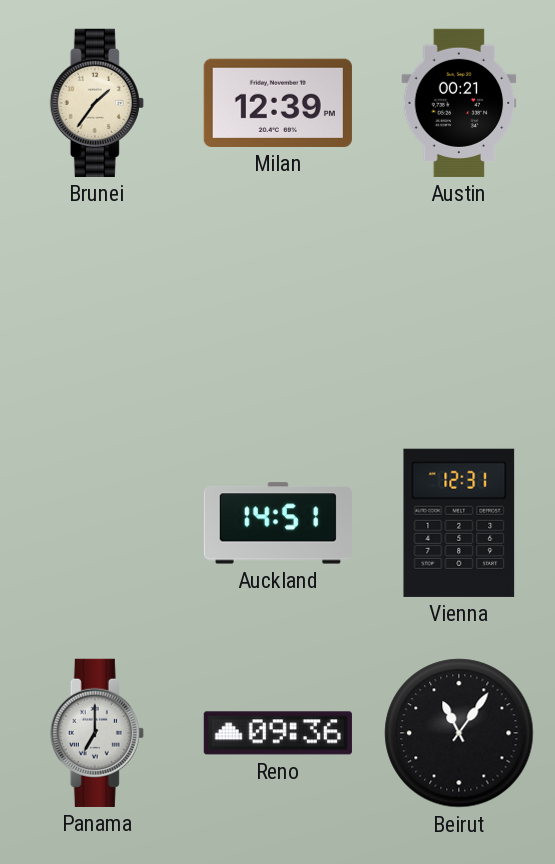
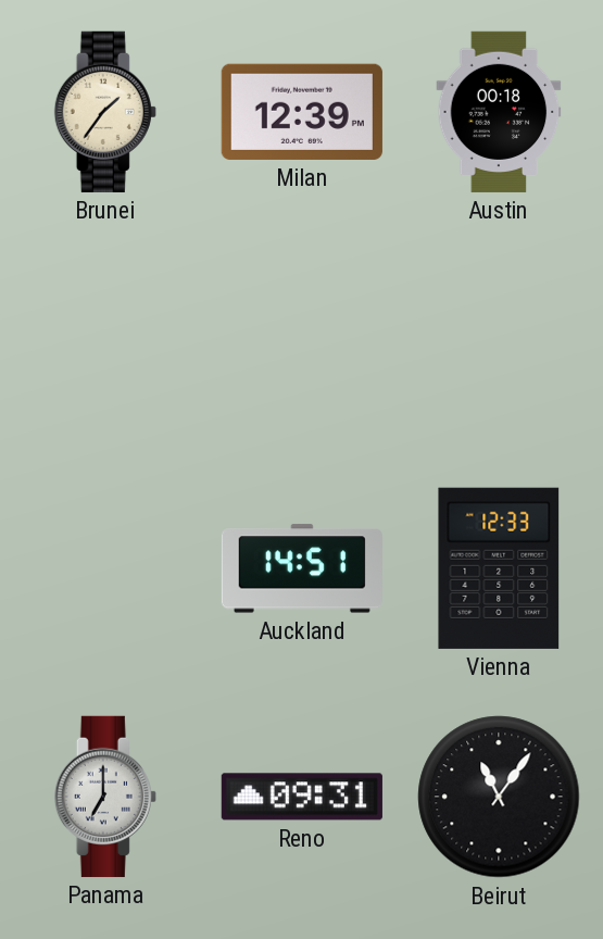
Austin: 00:21 -> 00:18 (499, 112)
Vienna: 12:31 -> 12:33 (499, 568)
Reno: 09:36 -> 09:31 (302, 797)
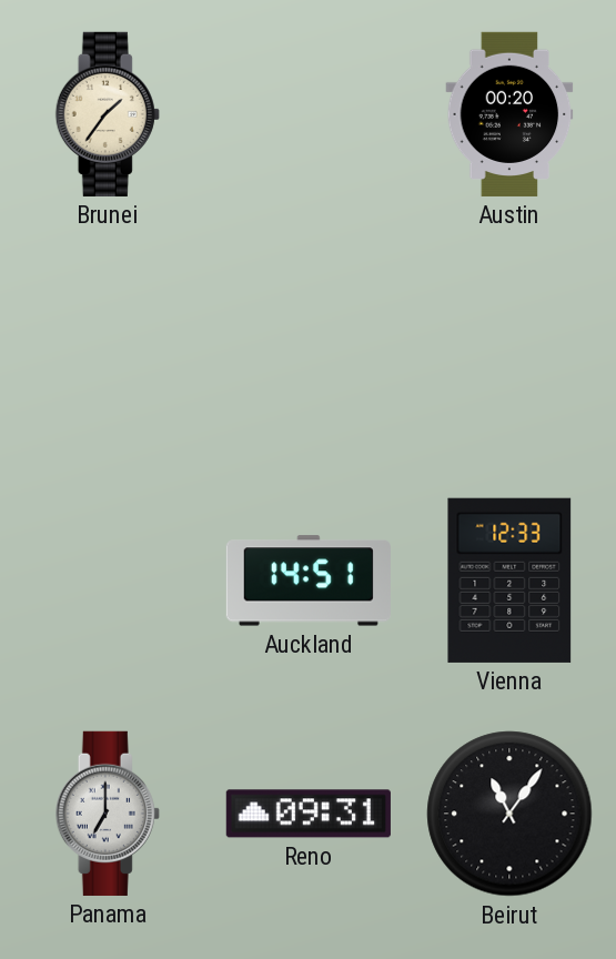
Milan: 12:39 -> none (302, 112)
Austin: 00:18 -> 00:20 (509, 114)
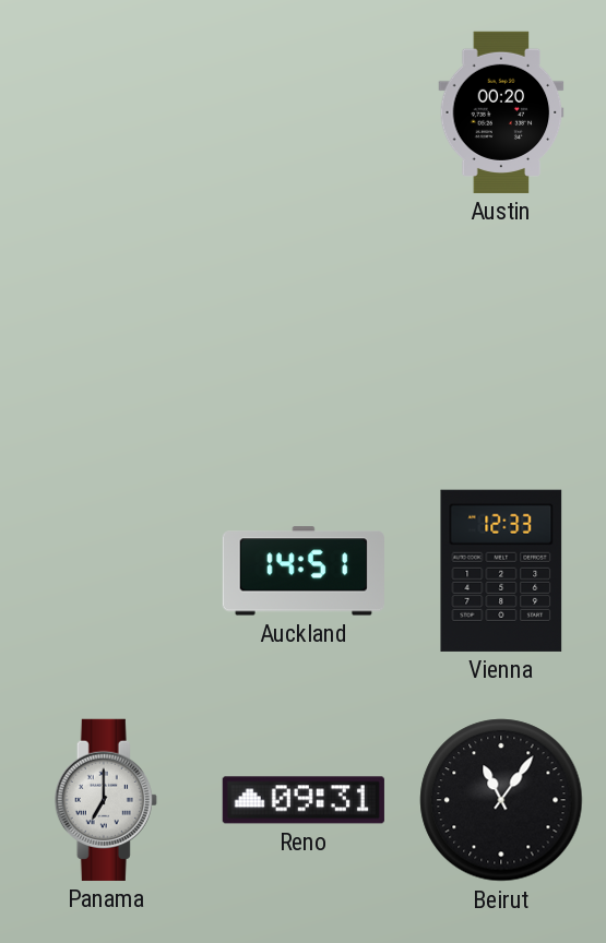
Brunei: 1:36 -> none (108, 114)
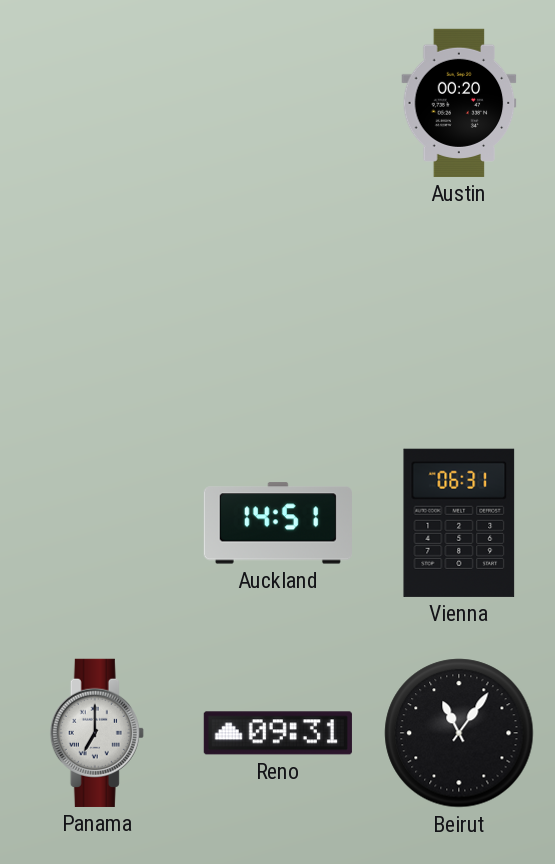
Vienna: 12:33 -> 06:31 (459, 523)
